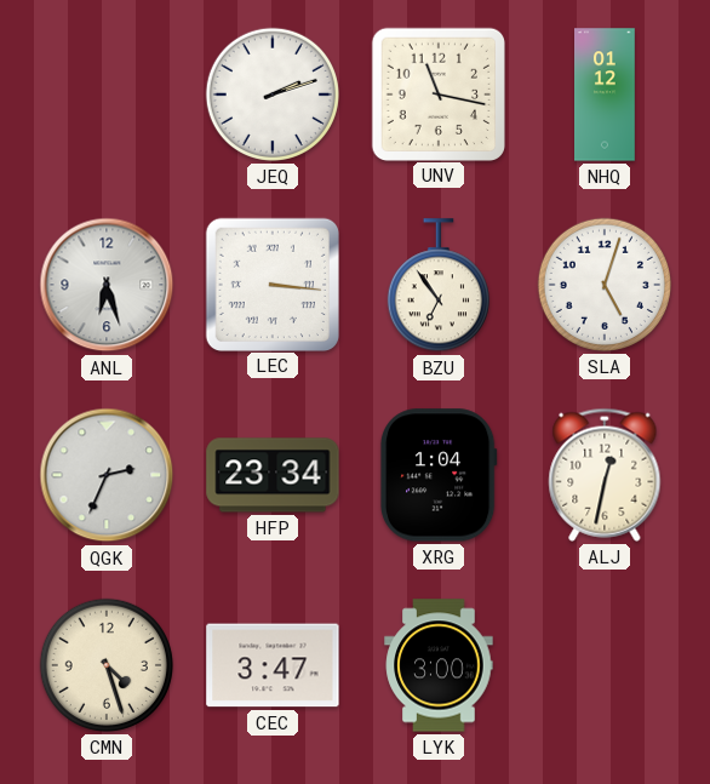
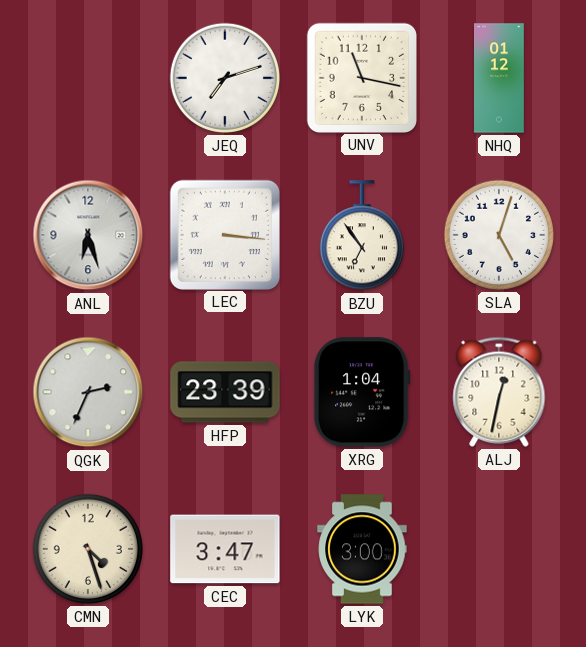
JEQ: 2:12 -> 7:12 (225, 78)
HFP: 23:34 -> 23:39 (225, 392)
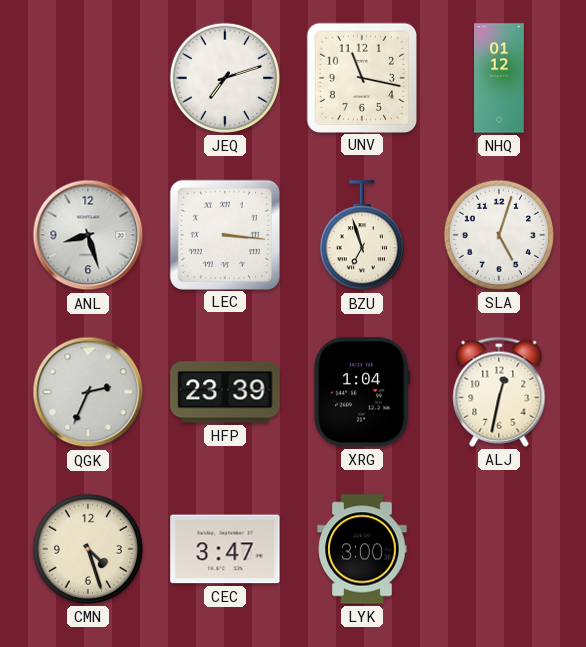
ANL: 6:27 -> 8:27 (88, 235)
BZU: 6:54 -> 6:57 (362, 236)
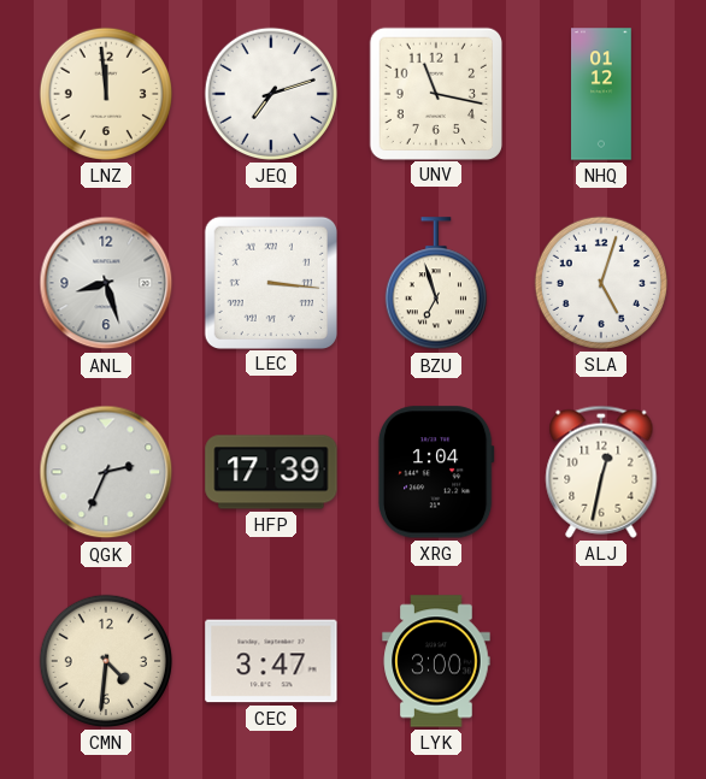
LNZ: none -> 11:59 (106, 94)
HFP: 23:39 -> 17:39 (271, 472)
CMN: 4:27 -> 4:31 (106, 661)
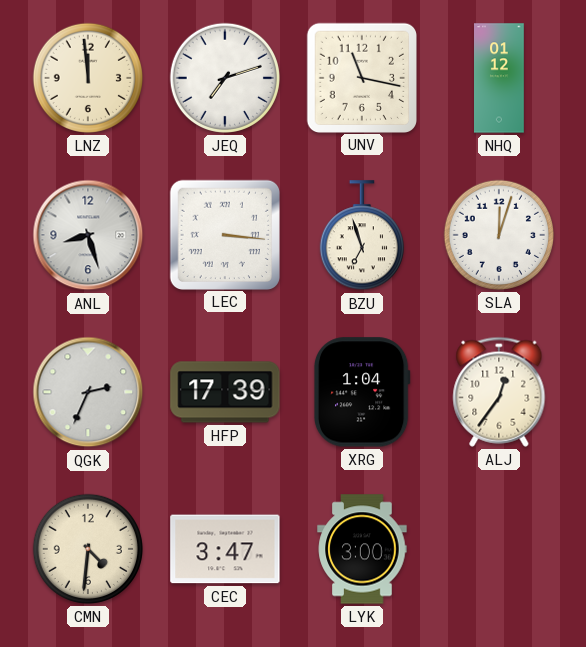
SLA: 5:03 -> 12:03 (499, 235)
ALJ: 12:32 -> 12:36 (499, 392)
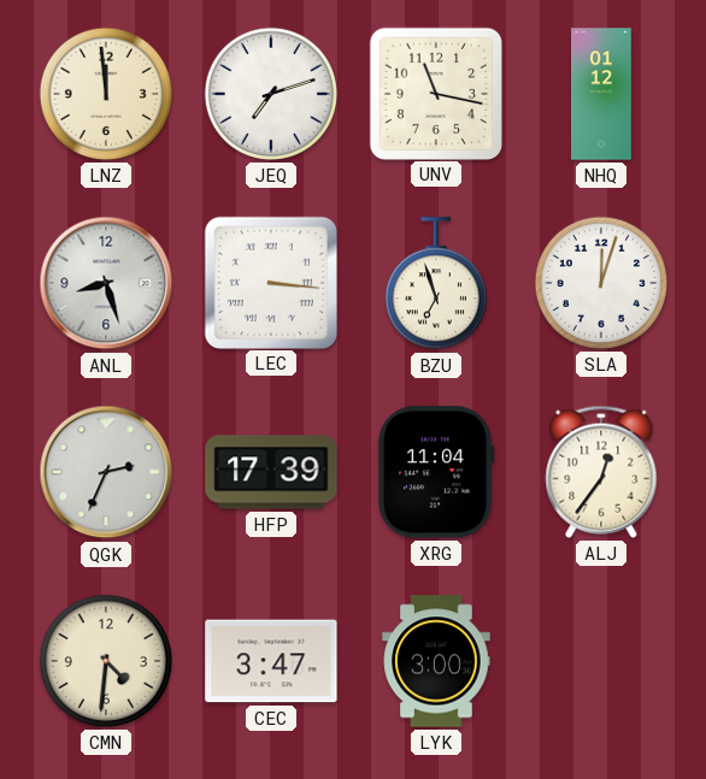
XRG: 1:04 -> 11:04 (436, 472)
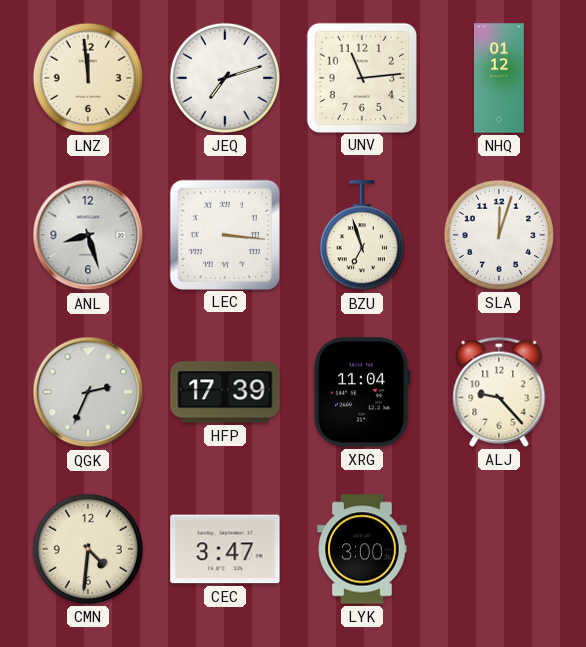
UNV: 11:17 -> 11:14 (361, 77)
ALJ: 12:36 -> 9:23 (499, 392)
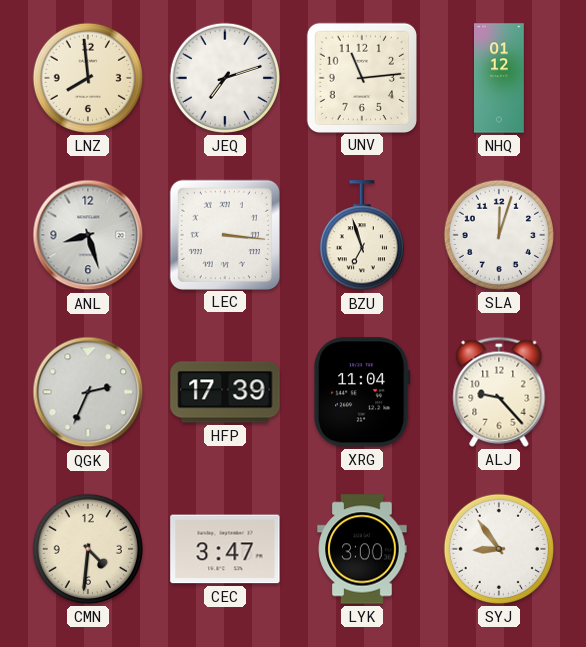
LNZ: 11:59 -> 7:59 (88, 78)
SYJ: none -> 8:54 (499, 549)
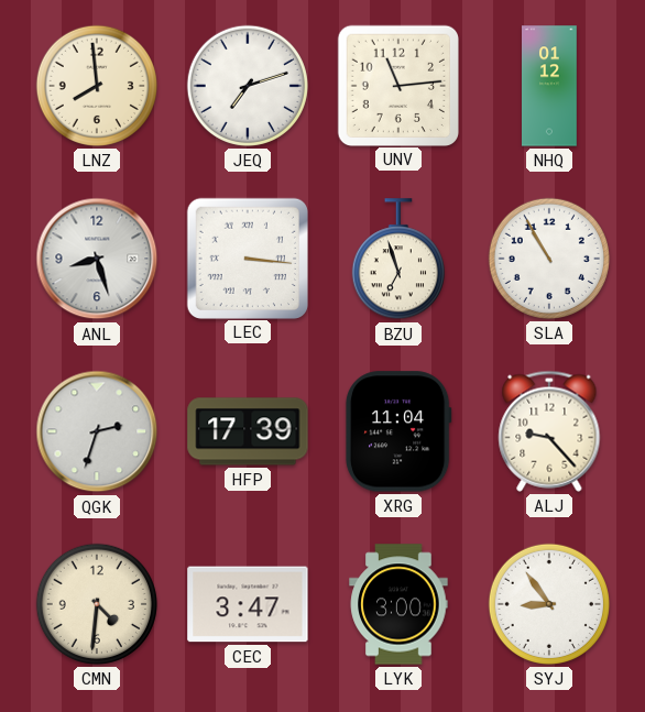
SLA: 12:03 -> 10:55 (549, 259)
QGK: 2:34 -> 2:33 (97, 431)
